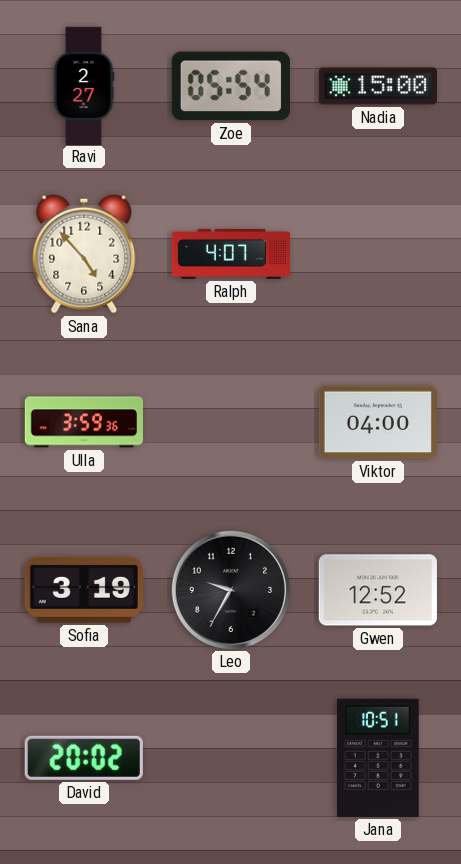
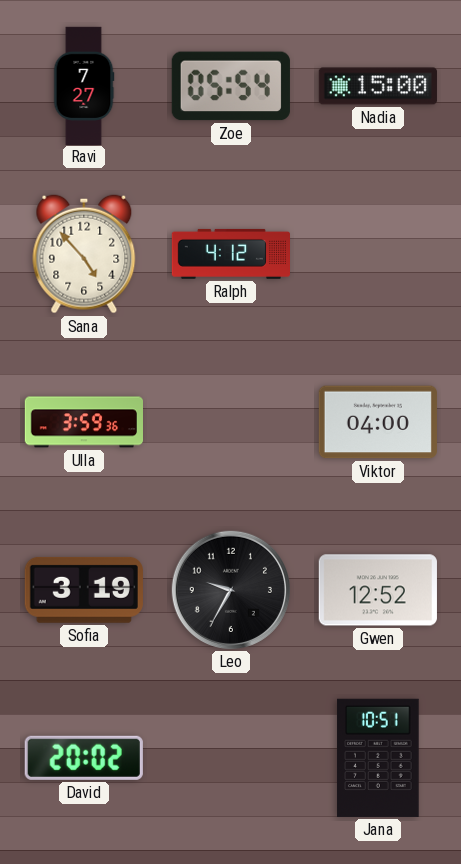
Ravi: 2:27 -> 7:27 (84, 85)
Ralph: 4:07 -> 4:12 (230, 254)
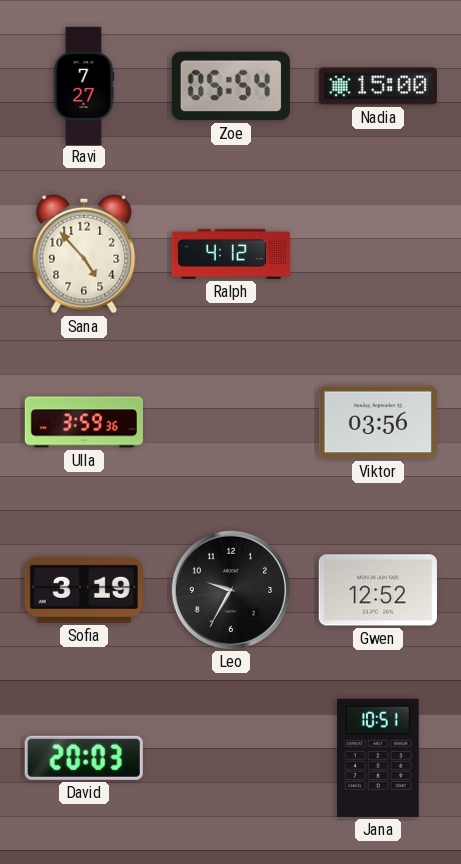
Viktor: 04:00 -> 03:56 (378, 422)
David: 20:02 -> 20:03 (84, 758)
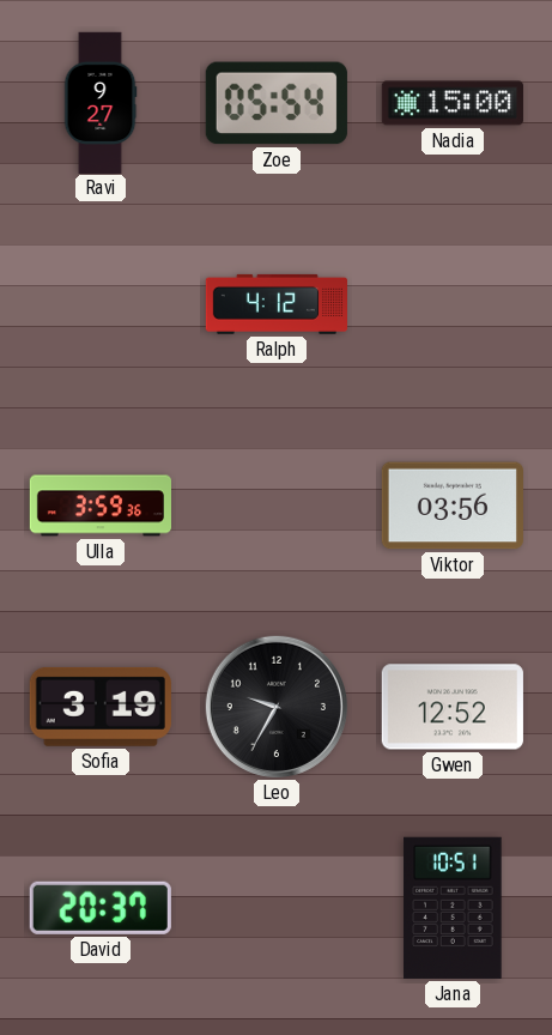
Ravi: 7:27 -> 9:27 (101, 102)
Sana: 4:53 -> none (84, 254)
David: 20:03 -> 20:37 (101, 908)
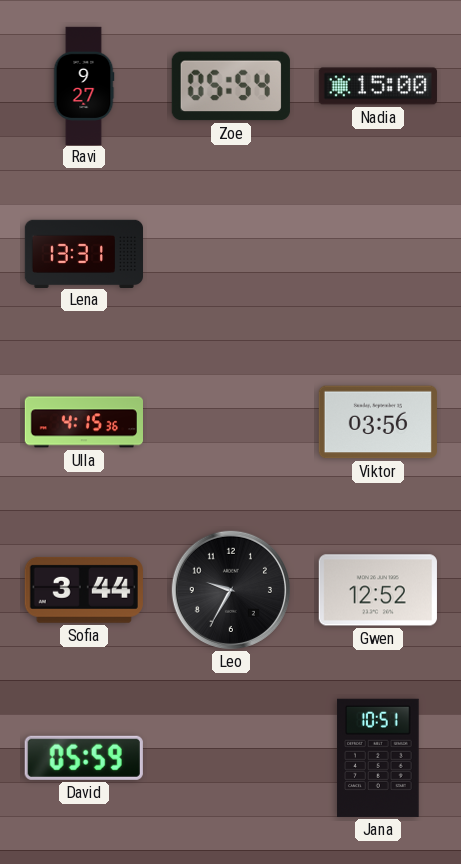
Lena: none -> 13:31 (83, 253)
Ralph: 4:12 -> none (275, 304)
Ulla: 3:59 -> 4:15 (83, 422)
Sofia: 3:19 -> 3:44 (84, 590)
David: 20:37 -> 05:59 (84, 758)
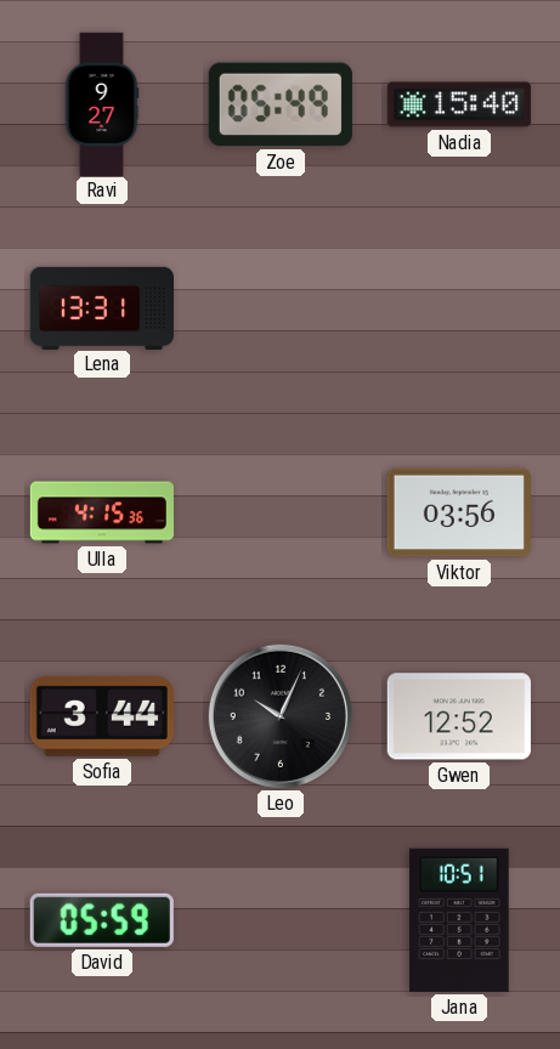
Zoe: 05:54 -> 05:49 (281, 104)
Nadia: 15:00 -> 15:40 (459, 104)
Leo: 9:35 -> 10:04 (281, 716)
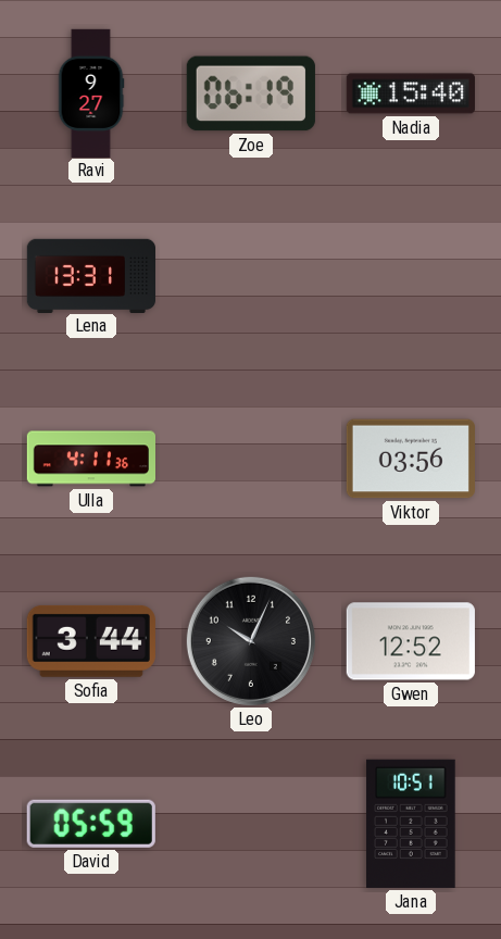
Zoe: 05:49 -> 06:19 (251, 93)
Ulla: 4:15 -> 4:11 (90, 459)
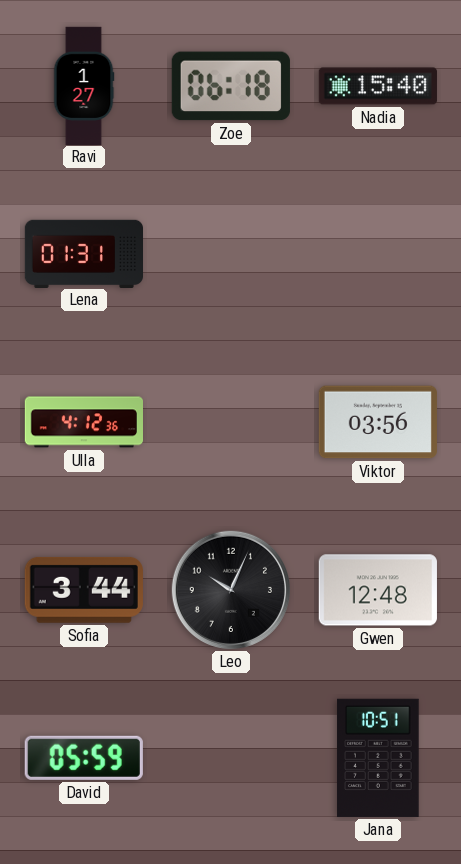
Ravi: 9:27 -> 1:27 (84, 85)
Zoe: 06:19 -> 06:18 (231, 86)
Lena: 13:31 -> 01:31 (83, 253)
Ulla: 4:11 -> 4:12 (83, 422)
Gwen: 12:52 -> 12:48 (378, 590)
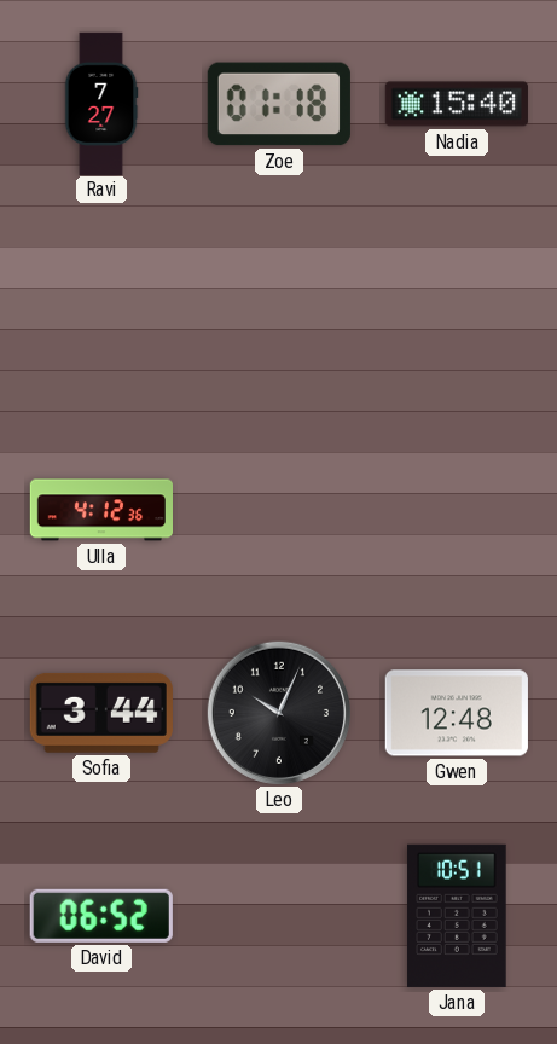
Ravi: 1:27 -> 7:27 (101, 103)
Zoe: 06:18 -> 01:18 (279, 104)
Lena: 01:31 -> none (83, 253)
Viktor: 03:56 -> none (378, 422)
David: 05:59 -> 06:52 (101, 916)
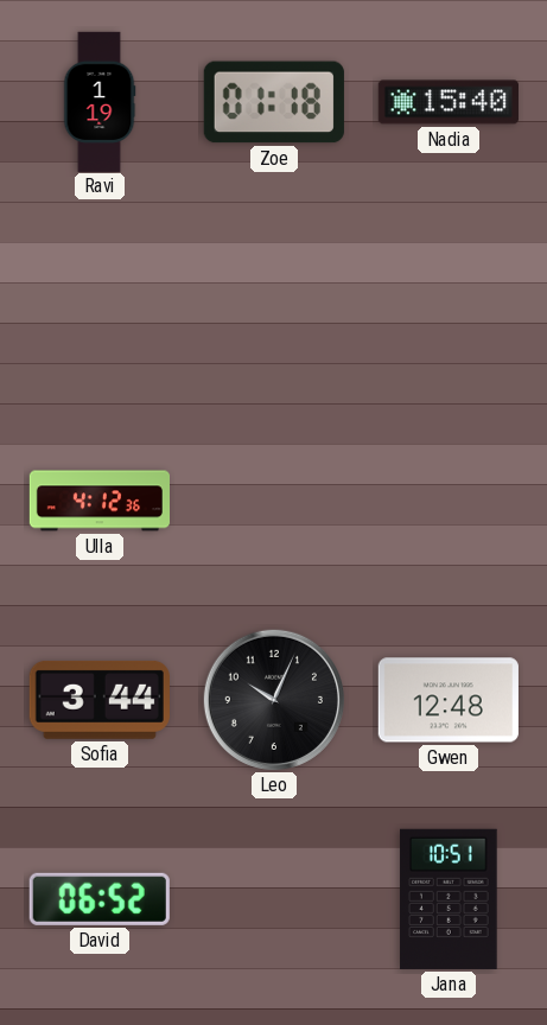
Ravi: 7:27 -> 1:19 (100, 101)
